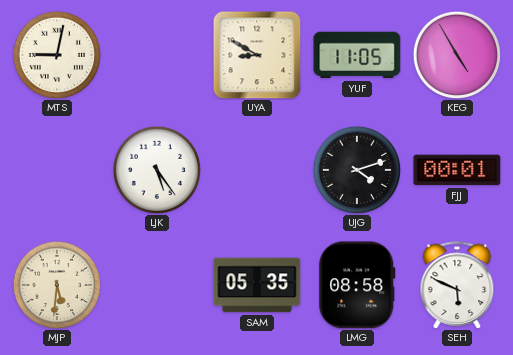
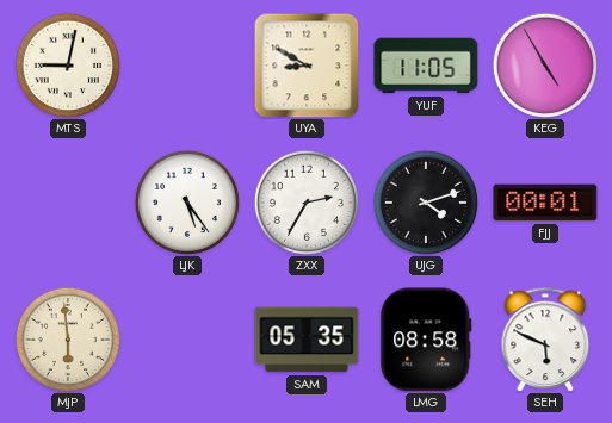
ZXX: none -> 2:35 (305, 201)
MJP: 5:31 -> 5:59 (67, 338)
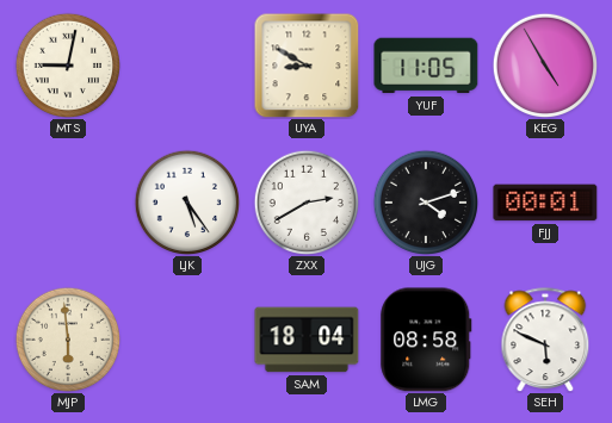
ZXX: 2:35 -> 2:40 (305, 201)
SAM: 05:35 -> 18:04 (307, 340)
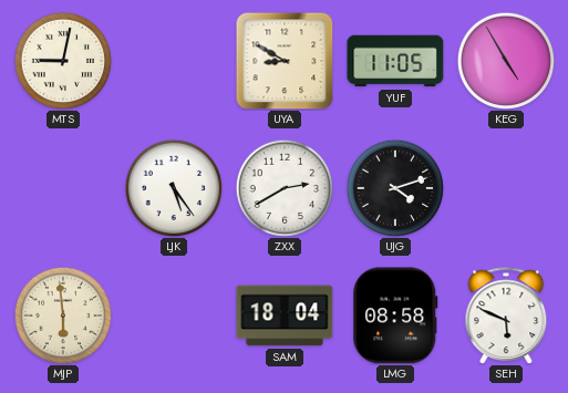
FJJ: 00:01 -> none (545, 203)
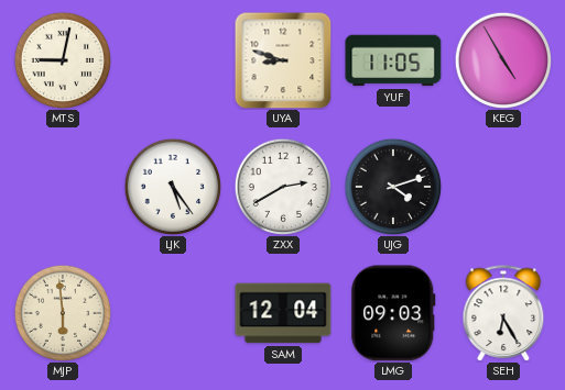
UYA: 8:50 -> 8:48 (283, 60)
SAM: 18:04 -> 12:04 (283, 313)
LMG: 08:58 -> 09:03 (393, 313)
SEH: 5:49 -> 6:25 (503, 313)
